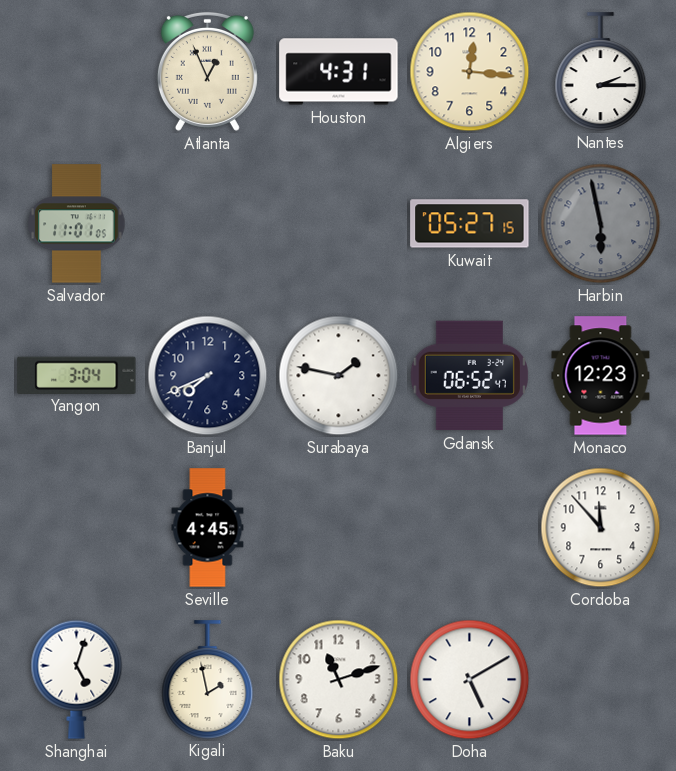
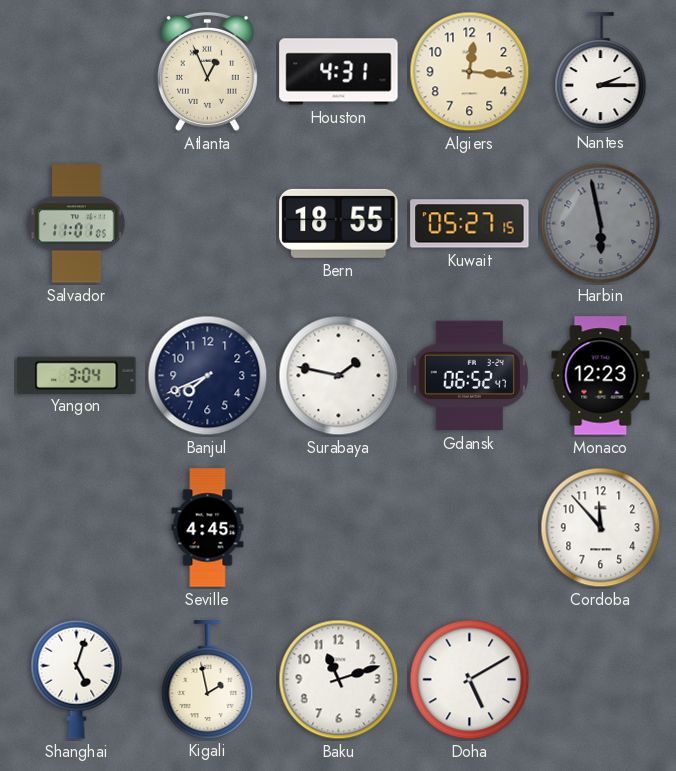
Bern: none -> 18:55 (339, 223)
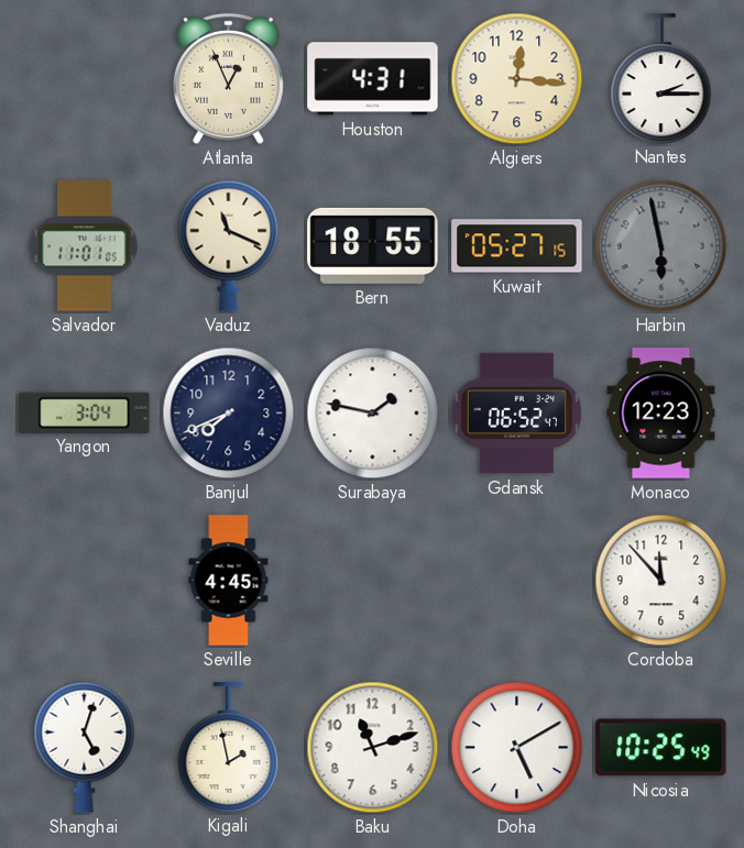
Vaduz: none -> 11:19 (229, 245)
Nicosia: none -> 10:25 (661, 748)
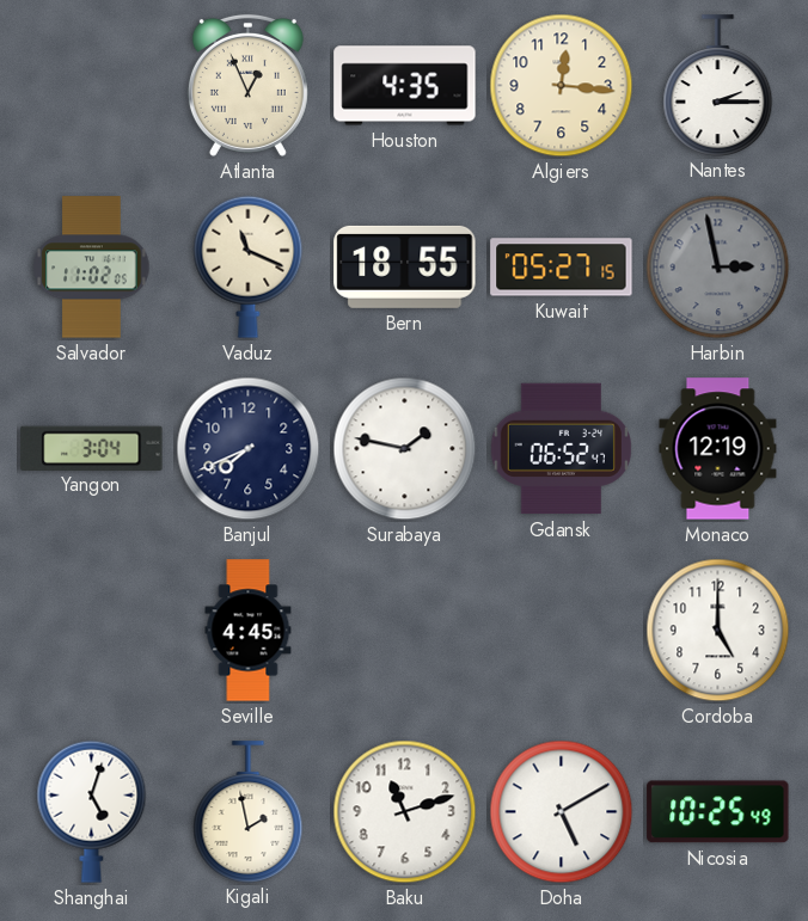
Houston: 4:31 -> 4:35 (405, 86)
Salvador: 11:01 -> 11:02 (92, 268)
Harbin: 5:58 -> 2:58 (718, 268)
Monaco: 12:23 -> 12:19 (718, 449)
Cordoba: 11:53 -> 5:00 (718, 631)
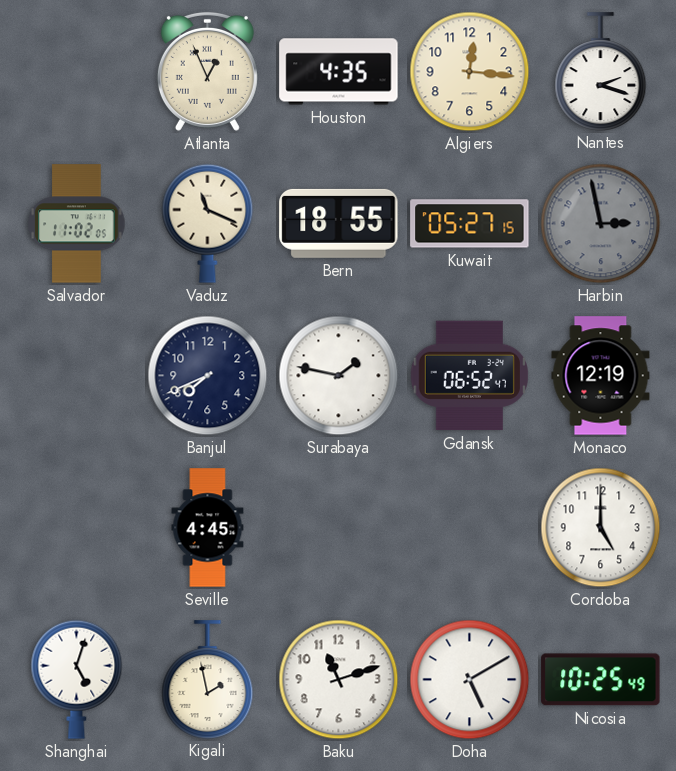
Nantes: 2:15 -> 2:18 (601, 71)
Yangon: 3:04 -> none (92, 448)
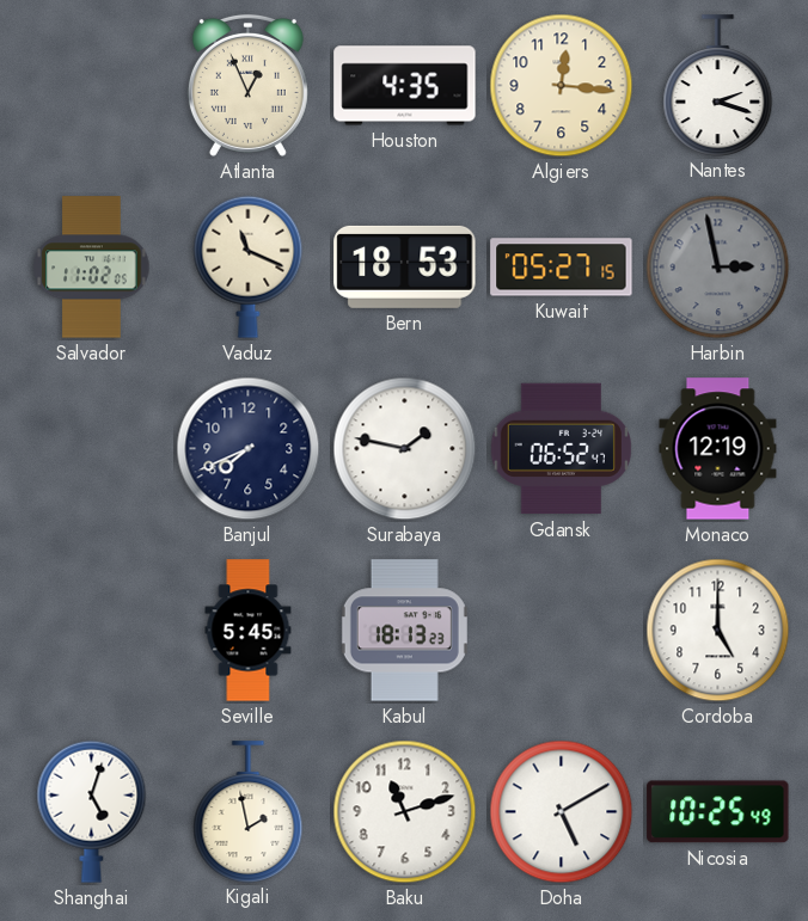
Bern: 18:55 -> 18:53 (405, 266)
Seville: 4:45 -> 5:45 (249, 631)
Kabul: none -> 18:13 (404, 631)
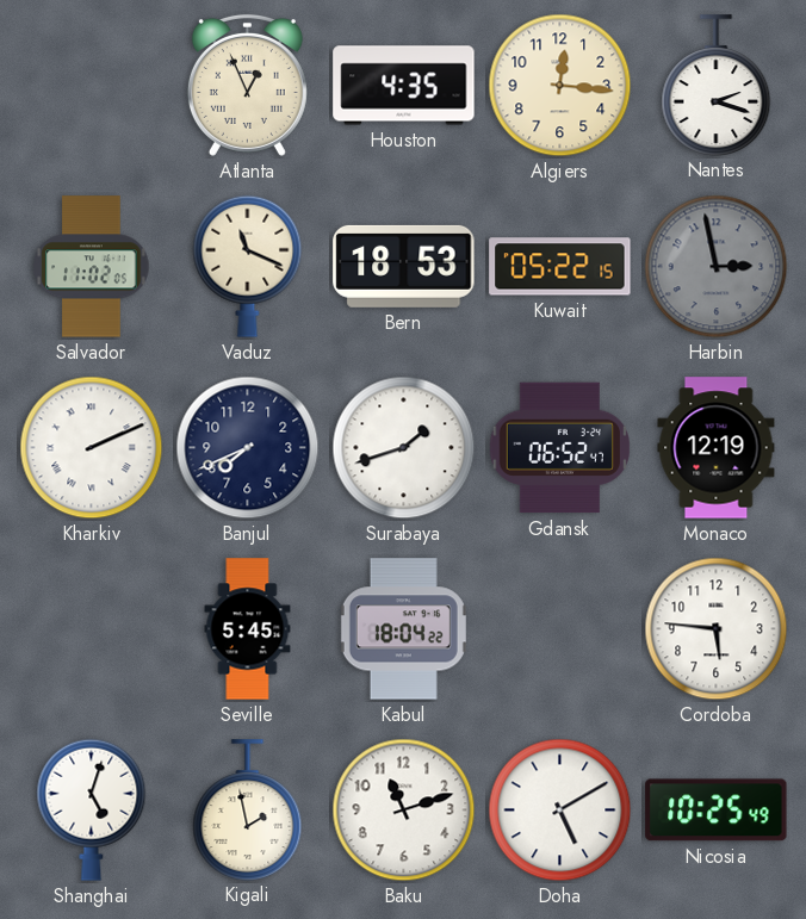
Kuwait: 05:27 -> 05:22 (560, 267)
Kharkiv: none -> 2:11 (92, 448)
Surabaya: 1:47 -> 1:42 (404, 448)
Kabul: 18:13 -> 18:04 (403, 629)
Cordoba: 5:00 -> 5:46 (717, 629)
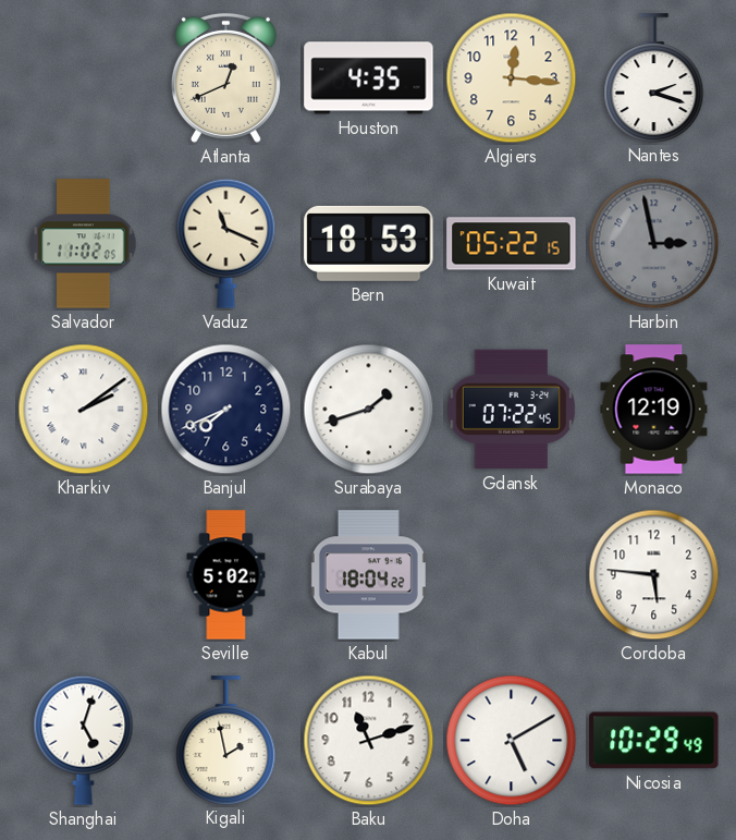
Atlanta: 12:56 -> 12:41 (225, 77)
Kharkiv: 2:11 -> 2:09 (84, 410)
Gdansk: 06:52 -> 07:22 (511, 410)
Seville: 5:45 -> 5:02 (226, 575)
Nicosia: 10:25 -> 10:29 (654, 741)
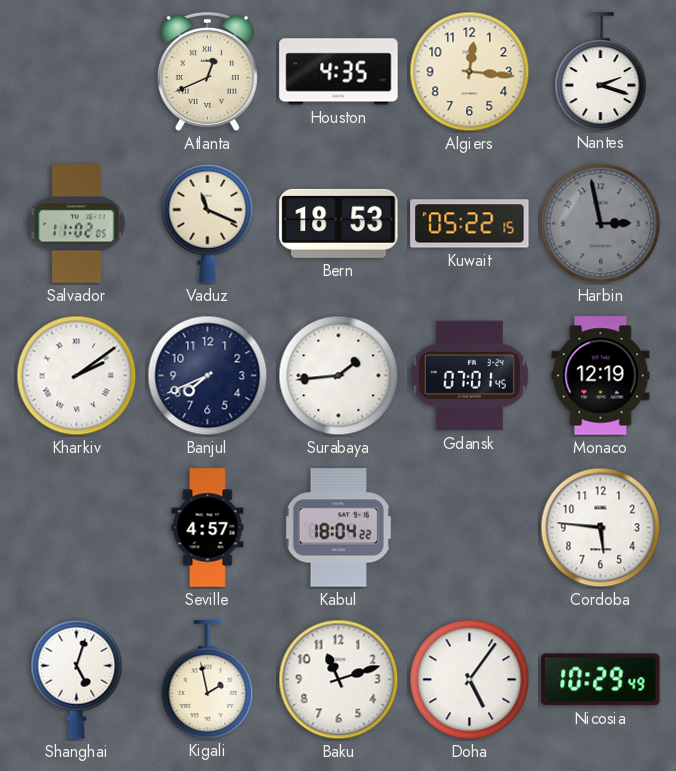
Surabaya: 1:42 -> 1:44 (339, 376)
Gdansk: 07:22 -> 07:01 (469, 376)
Seville: 5:02 -> 4:57 (208, 528)
Doha: 5:10 -> 5:06 (470, 680)
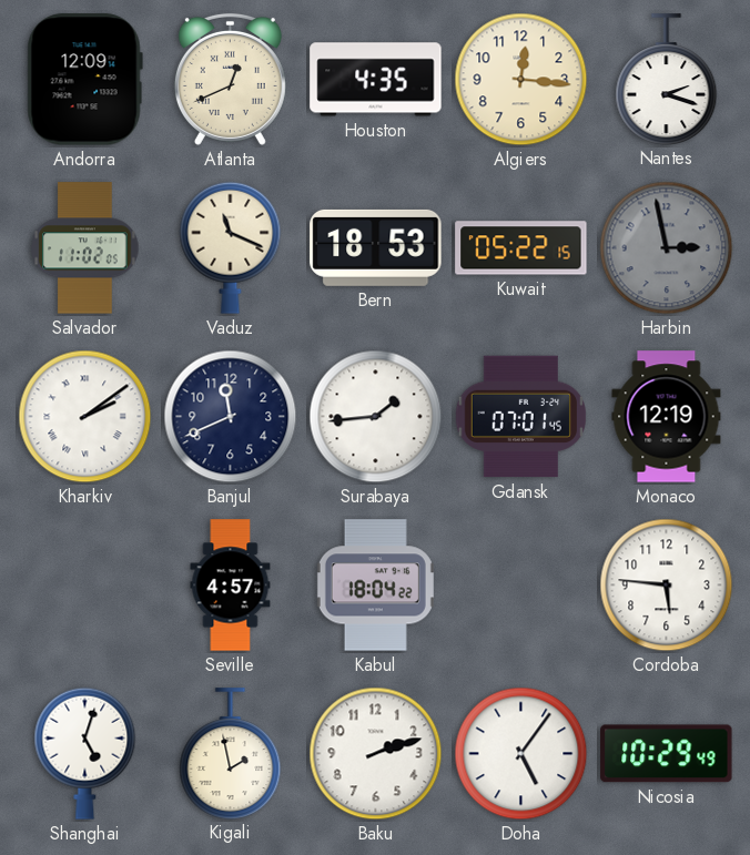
Andorra: none -> 12:09 (84, 80)
Banjul: 7:41 -> 11:41 (231, 417)
Baku: 11:12 -> 2:12 (376, 754)
